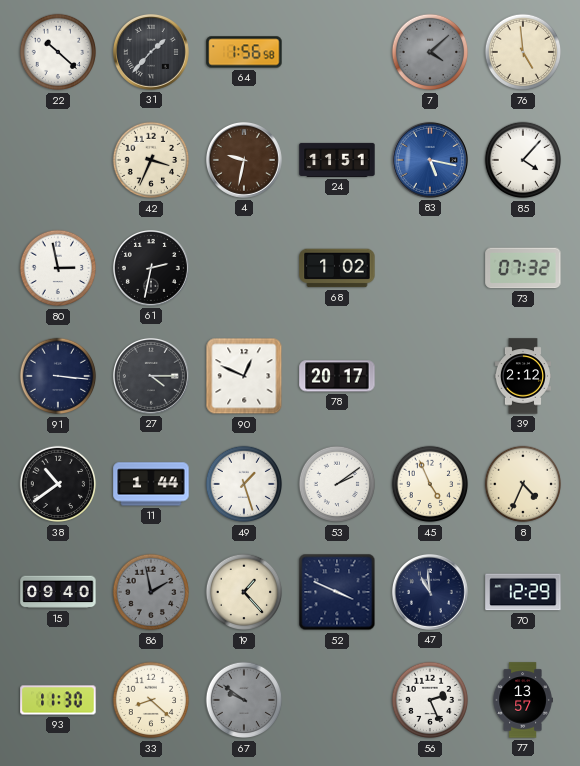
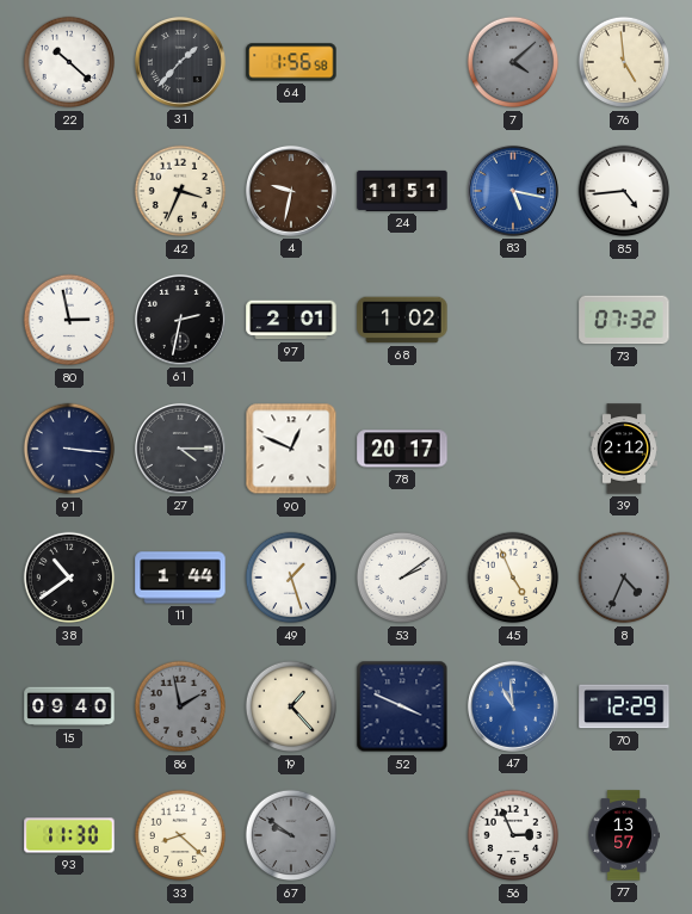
85: 4:07 -> 4:44 (624, 191)
97: none -> 2:01 (291, 320)
8 dial: cream -> grey (624, 578)
47 dial: navy -> blue (513, 706)
56: 2:26 -> 2:56 (513, 835)
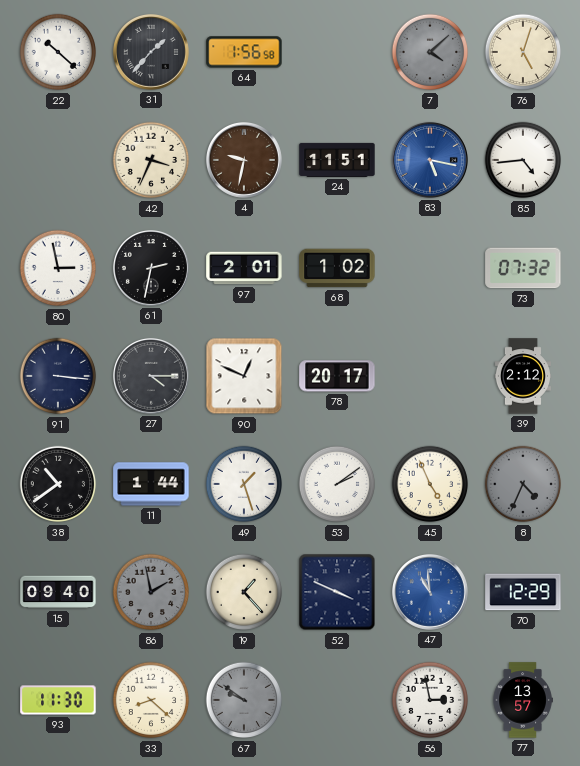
76: 4:59 -> 5:03 (523, 52)
56: 2:56 -> 2:58 (430, 700)
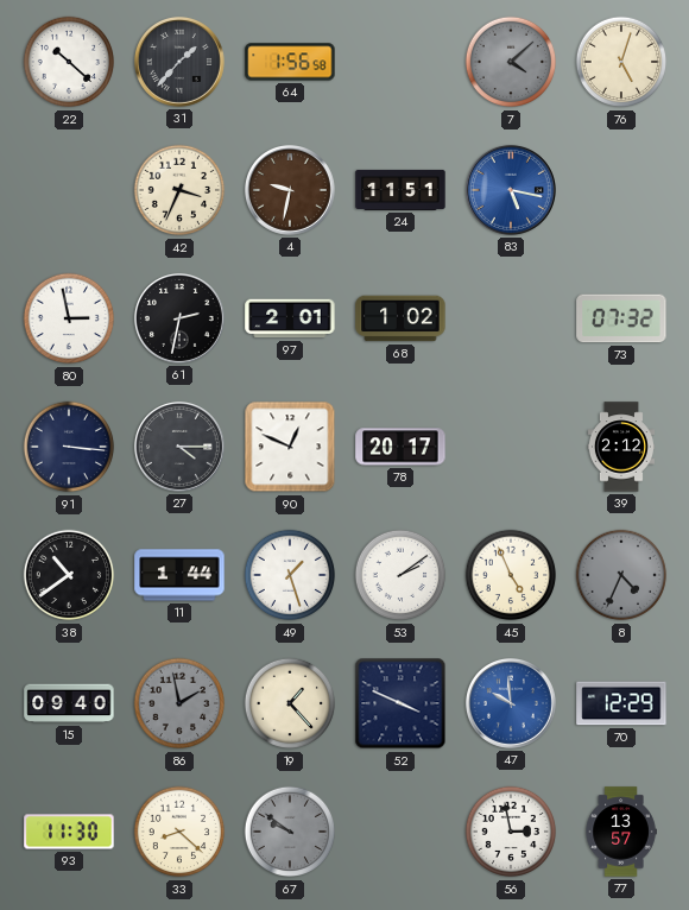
85: 4:44 -> none (523, 160)
47: 10:59 -> 9:59 (511, 703)
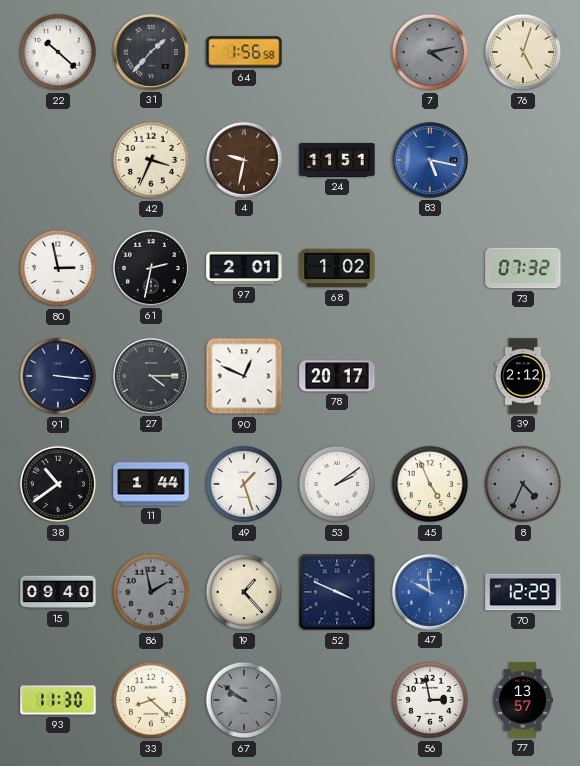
7: 4:08 -> 4:13 (430, 52)
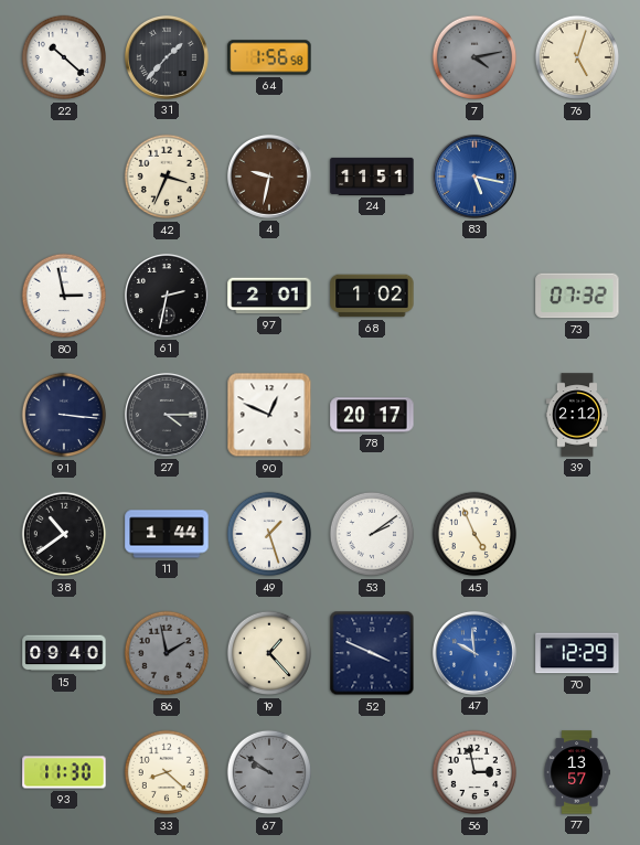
8: 4:34 -> none (523, 484)
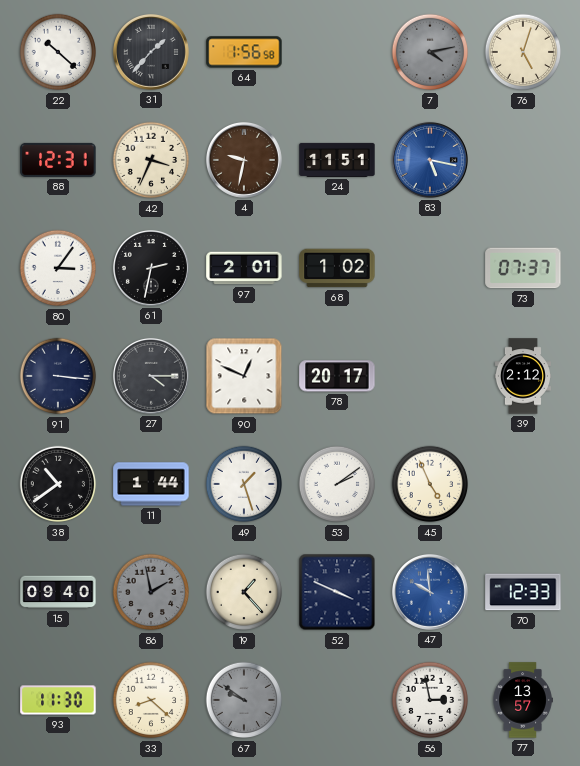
88: none -> 12:31 (58, 160)
80: 2:58 -> 3:06 (58, 268)
73: 07:32 -> 07:37 (523, 268)
70: 12:29 -> 12:33 (523, 592)
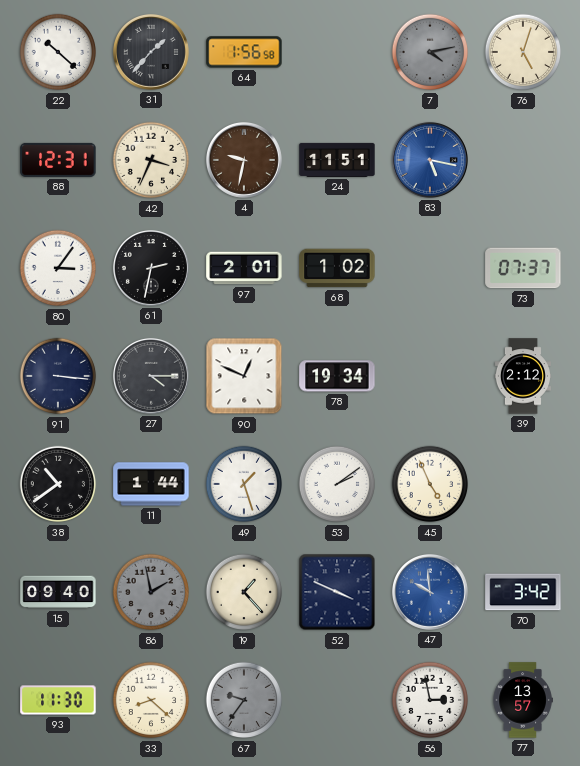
78: 20:17 -> 19:34 (337, 376)
70: 12:33 -> 3:42 (523, 592)
67: 9:51 -> 9:36 (244, 700)
